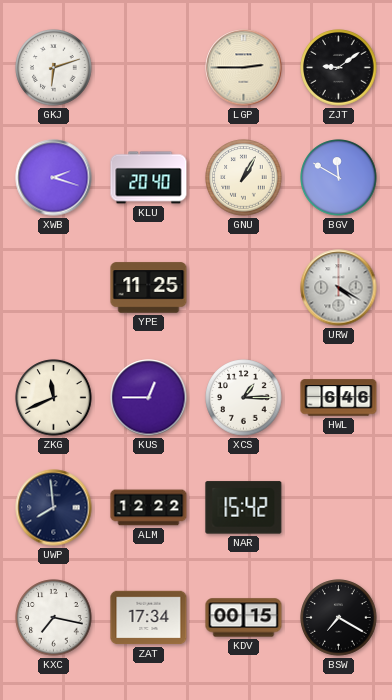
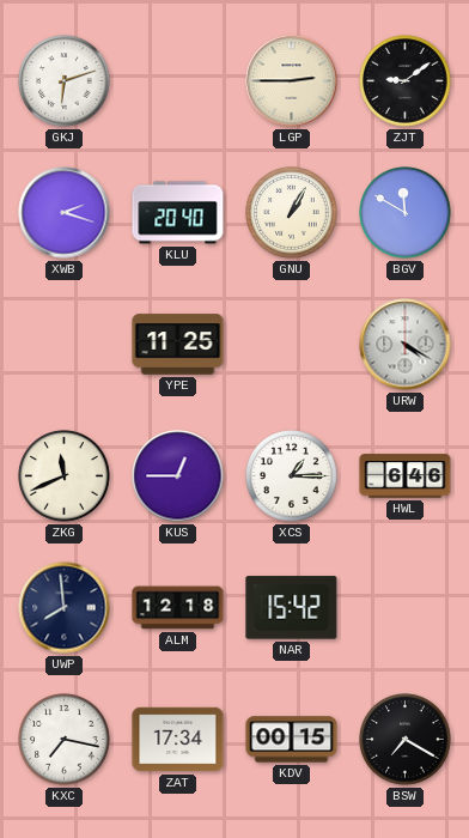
ALM: 12:22 -> 12:18 (178, 608)
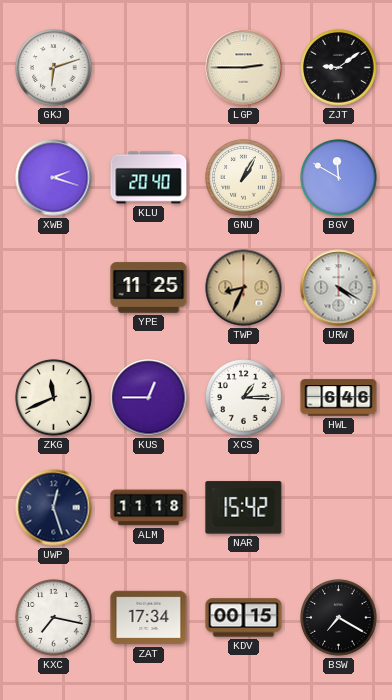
TWP: none -> 8:34 (244, 288)
UWP: 7:59 -> 12:27 (54, 508)
ALM: 12:18 -> 11:18 (149, 508)
